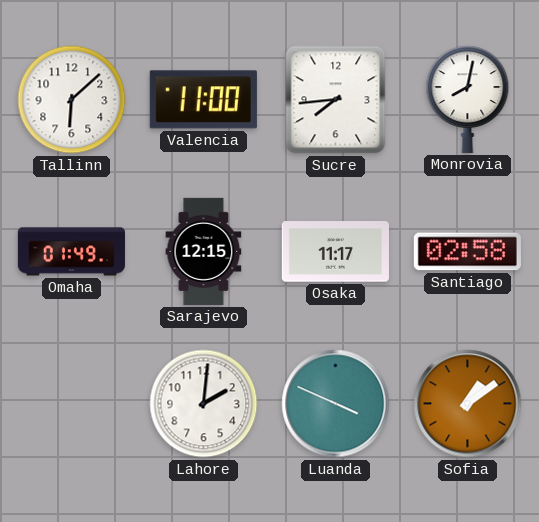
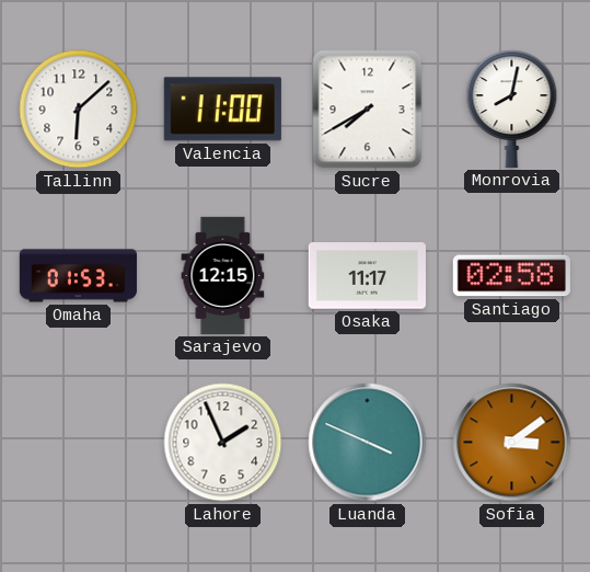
Sucre: 7:44 -> 7:40 (368, 110)
Omaha: 01:49 -> 01:53 (78, 276)
Lahore: 2:01 -> 1:56 (223, 443)
Sofia: 1:09 -> 3:09 (512, 443)
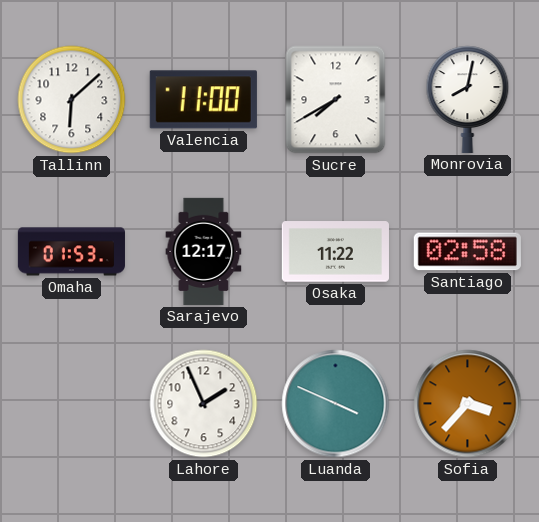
Sarajevo: 12:15 -> 12:17 (204, 251)
Osaka: 11:17 -> 11:22 (335, 252)
Sofia: 3:09 -> 3:37 (468, 404)
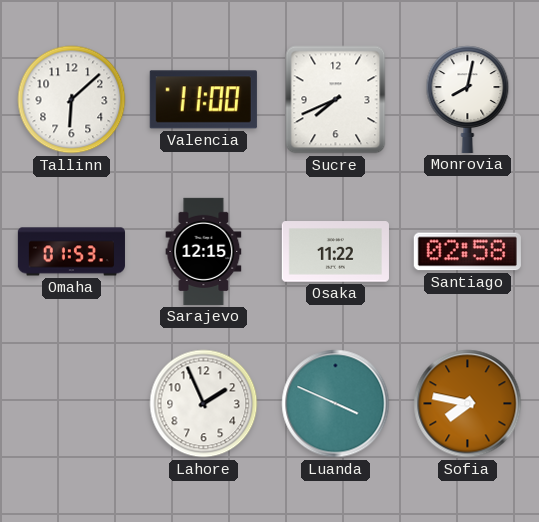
Sucre: 7:40 -> 7:41 (336, 100)
Sarajevo: 12:17 -> 12:15 (204, 251)
Sofia: 3:37 -> 7:47 (468, 404)
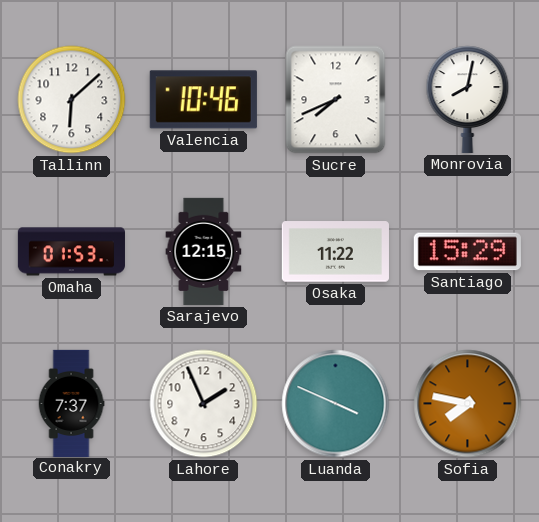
Valencia: 11:00 -> 10:46 (203, 100)
Santiago: 02:58 -> 15:29 (467, 252)
Conakry: none -> 7:37 (71, 403)
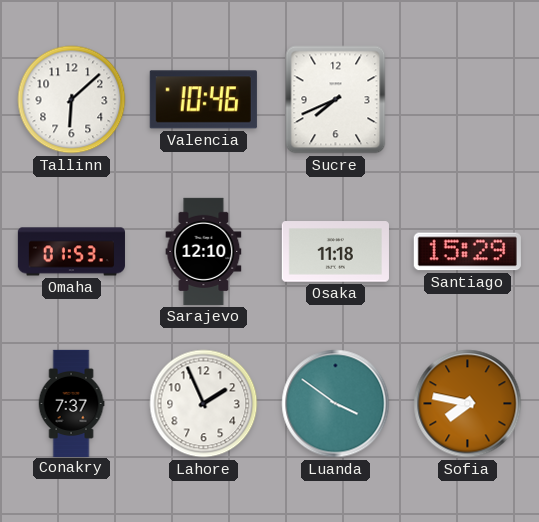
Monrovia: 8:02 -> none (468, 99)
Sarajevo: 12:15 -> 12:10 (204, 251)
Osaka: 11:22 -> 11:18 (335, 252)
Luanda: 3:49 -> 3:51 (336, 404)
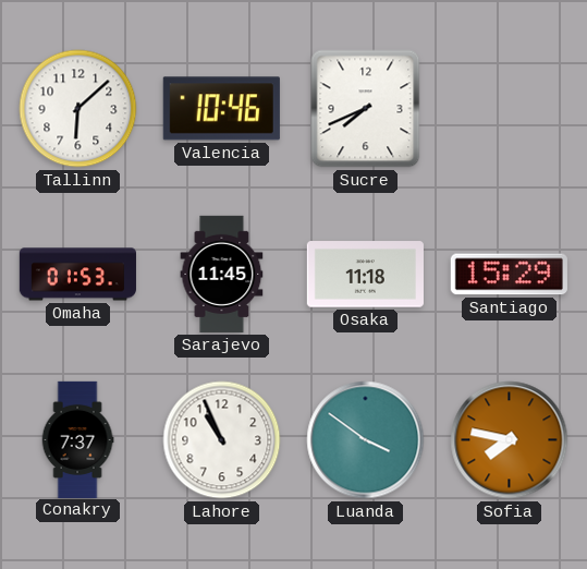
Sarajevo: 12:10 -> 11:45 (222, 274)
Lahore: 1:56 -> 10:56 (222, 440)
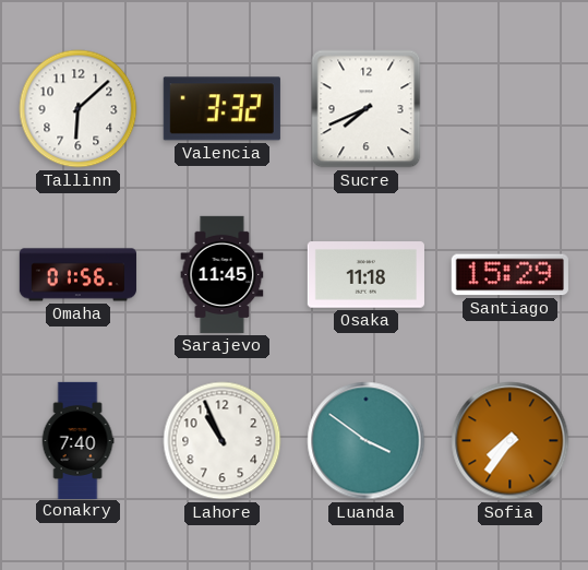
Valencia: 10:46 -> 3:32 (221, 109)
Omaha: 01:53 -> 01:56 (77, 275)
Conakry: 7:37 -> 7:40 (77, 440)
Sofia: 7:47 -> 7:36 (511, 441)
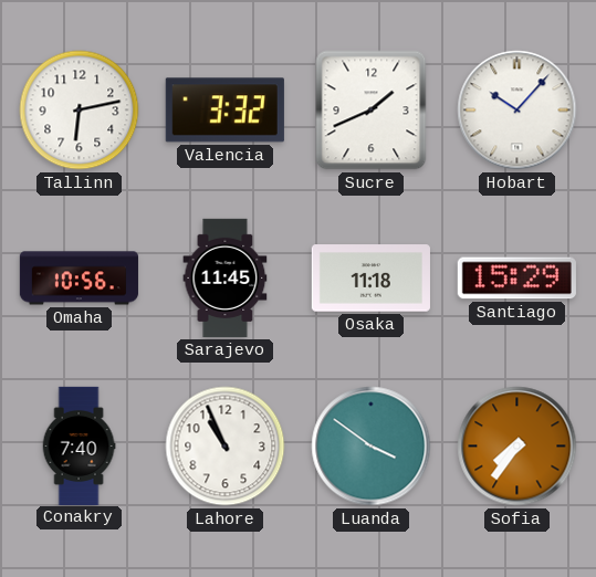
Tallinn: 6:08 -> 6:13 (80, 111)
Sucre: 7:41 -> 1:41 (372, 111)
Hobart: none -> 10:07 (517, 111)
Omaha: 01:56 -> 10:56 (79, 279)
